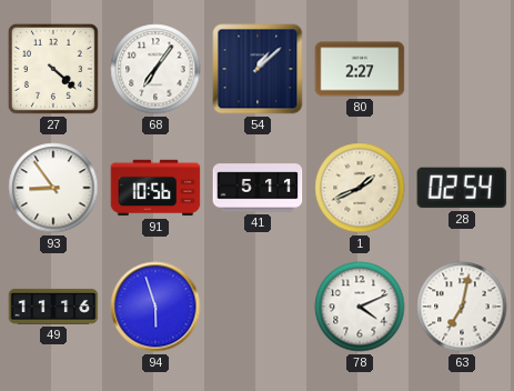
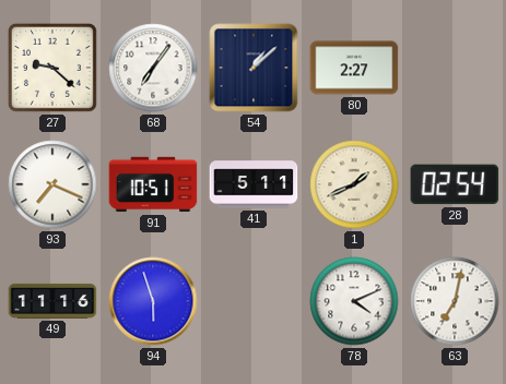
27: 4:22 -> 9:22 (52, 68)
93: 8:54 -> 7:19 (52, 184)
91: 10:56 -> 10:51 (153, 184)
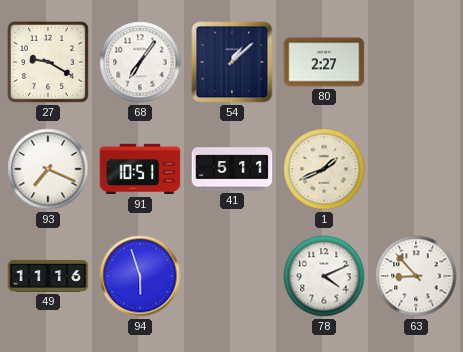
27: 9:22 -> 9:20 (48, 62)
28: 02:54 -> none (455, 184)
63: 7:02 -> 8:53 (416, 276)
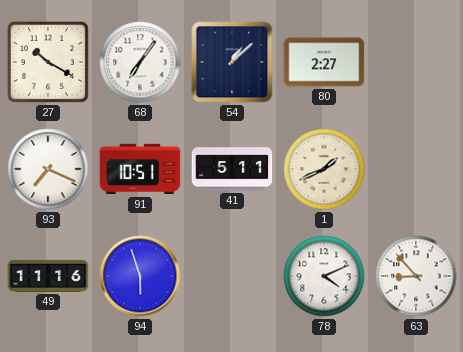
27: 9:20 -> 10:20 (48, 62)
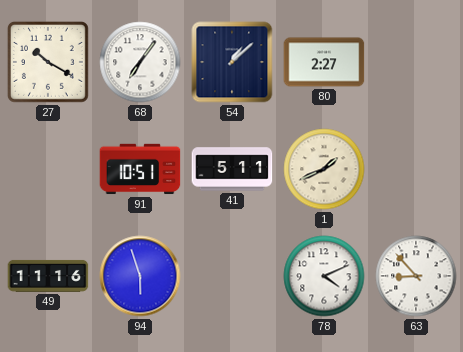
93: 7:19 -> none (48, 169)
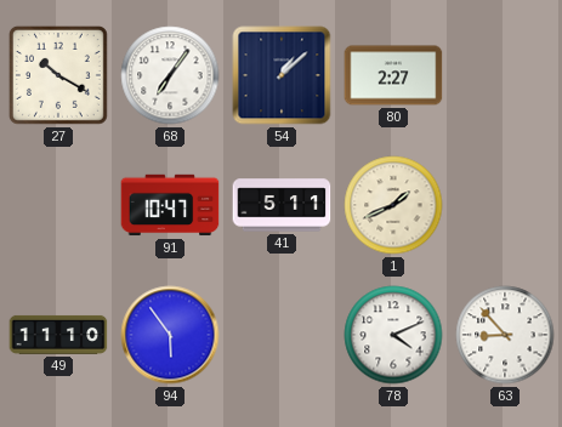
91: 10:51 -> 10:47 (170, 205)
49: 11:16 -> 11:10 (58, 335)
94: 5:57 -> 5:54 (170, 335)
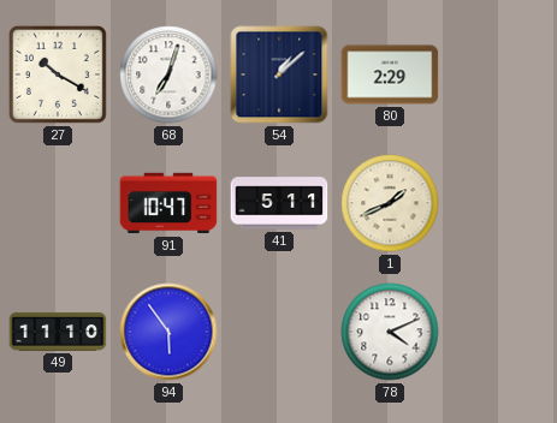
68: 7:06 -> 7:03 (168, 75)
80: 2:27 -> 2:29 (390, 75)
63: 8:53 -> none (505, 335)
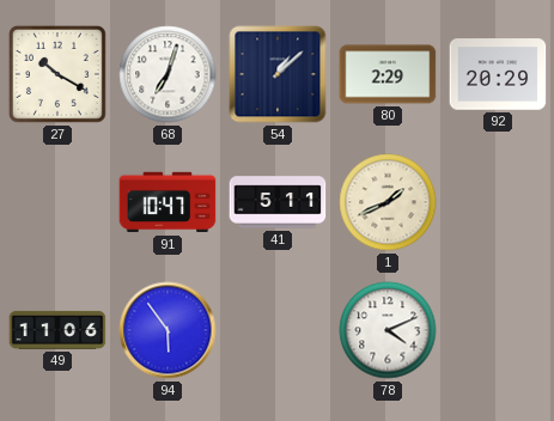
92: none -> 20:29 (498, 74)
49: 11:10 -> 11:06 (57, 330)
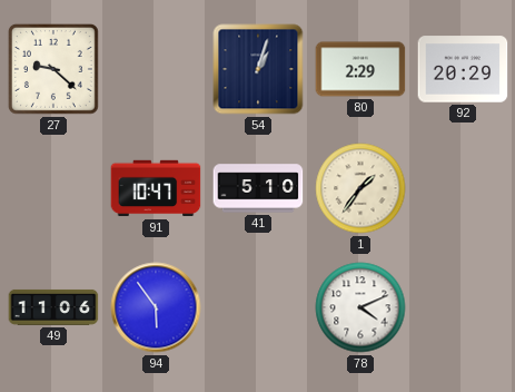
27: 10:20 -> 9:22 (53, 69)
68: 7:03 -> none (168, 74)
54: 1:08 -> 1:03 (258, 69)
41: 5:11 -> 5:10 (258, 188)
1: 1:41 -> 1:36 (360, 188)
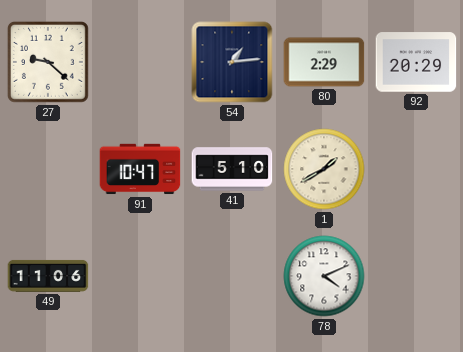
54: 1:03 -> 1:14 (232, 62)
1: 1:36 -> 1:40 (324, 169)
94: 5:54 -> none (156, 307)
